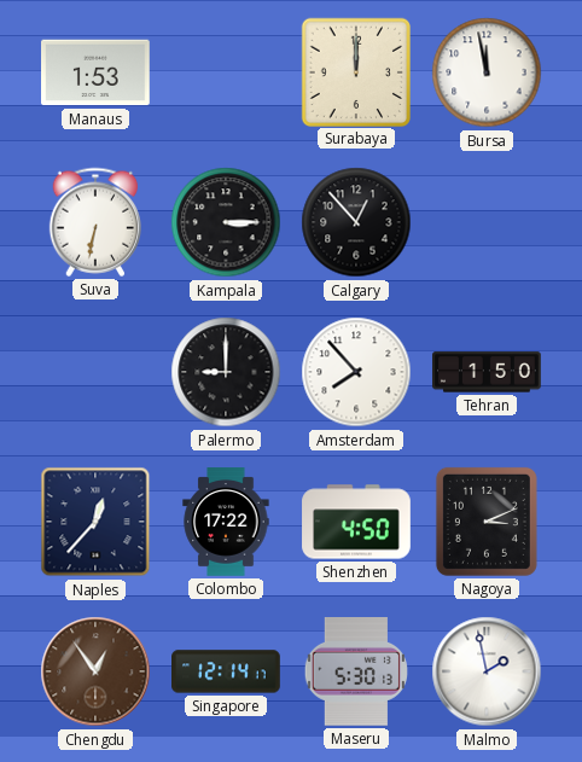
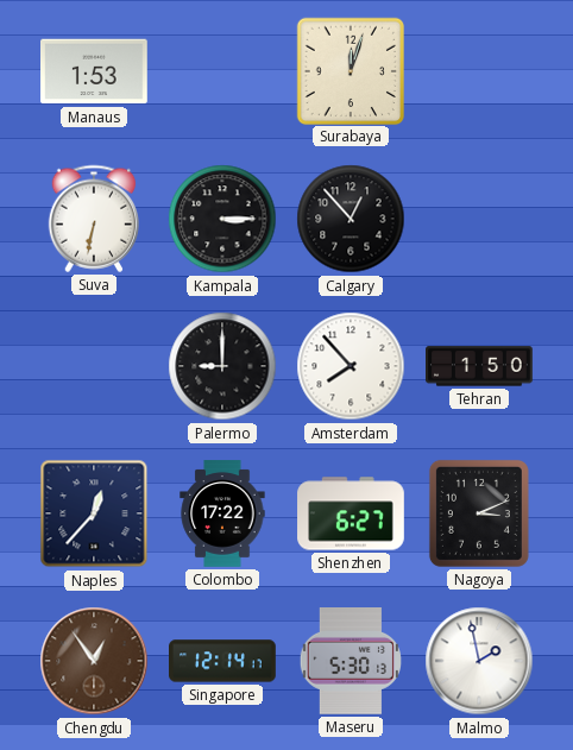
Surabaya: 12:00 -> 12:03 (350, 70)
Bursa: 11:58 -> none (487, 72)
Shenzhen: 4:50 -> 6:27 (351, 513)
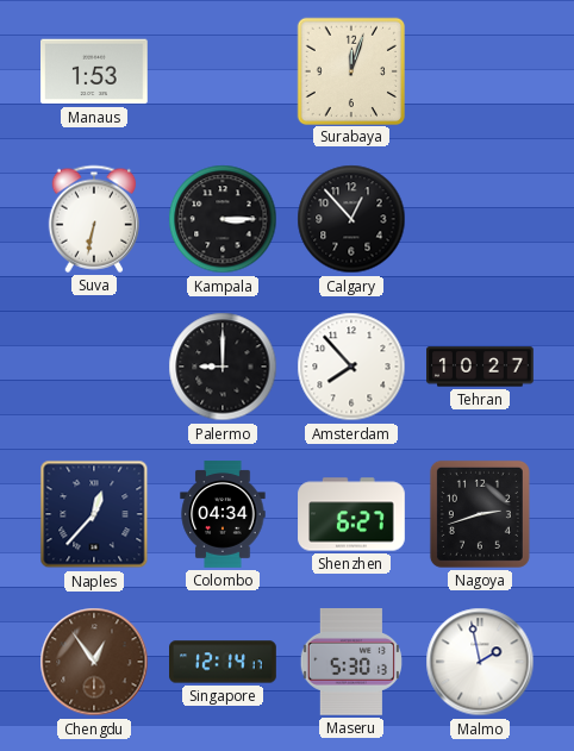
Tehran: 1:50 -> 10:27 (480, 367)
Colombo: 17:22 -> 04:34 (223, 514)
Nagoya: 3:11 -> 2:42 (480, 514)
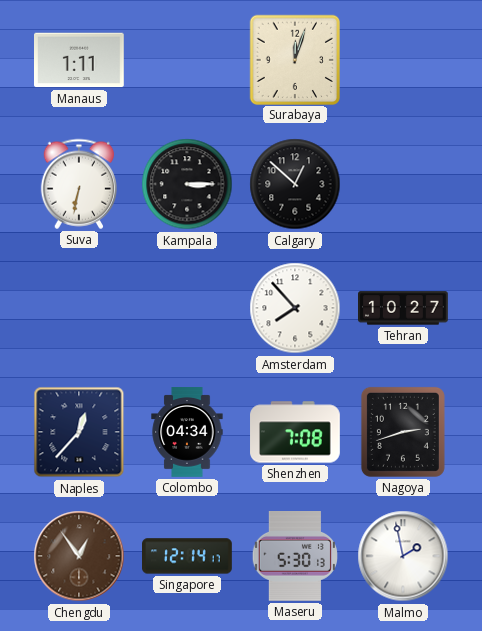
Manaus: 1:53 -> 1:11 (80, 60)
Calgary: 12:53 -> 12:52 (295, 184)
Palermo: 9:00 -> none (223, 367)
Shenzhen: 6:27 -> 7:08 (295, 432)
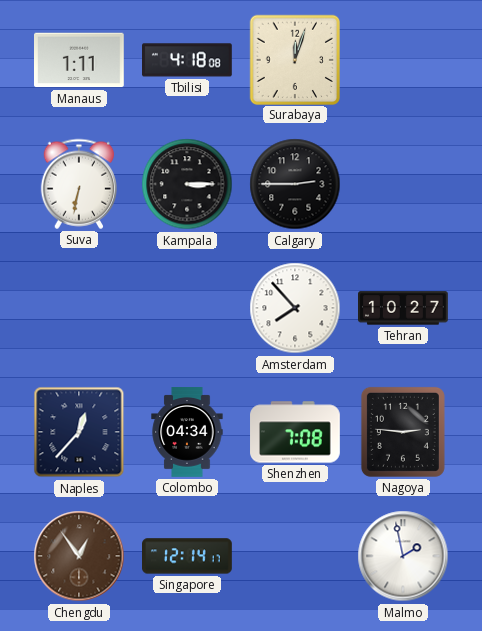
Tbilisi: none -> 4:18 (188, 60)
Calgary: 12:52 -> 2:45 (295, 184)
Nagoya: 2:42 -> 2:46 (403, 432)
Maseru: 5:30 -> none (295, 557)
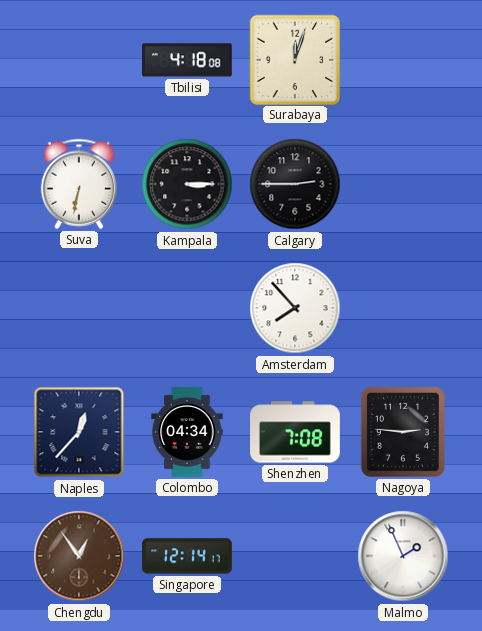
Manaus: 1:11 -> none (80, 60)
Tehran: 10:27 -> none (403, 308)
Malmo: 1:58 -> 1:56 (403, 556)
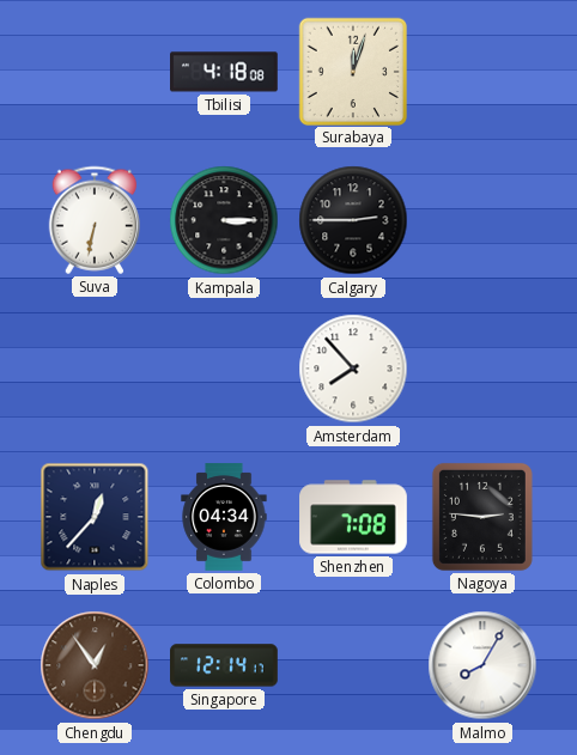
Malmo: 1:56 -> 8:05 (482, 665)
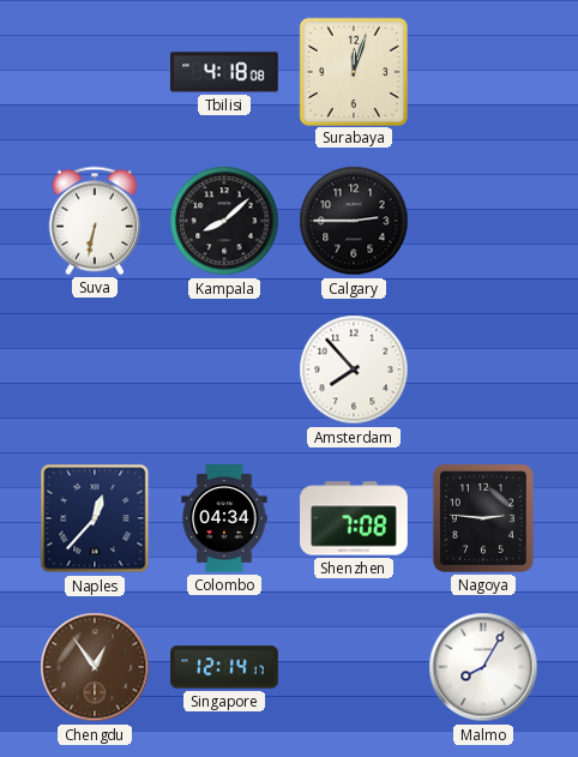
Kampala: 3:15 -> 8:08 (224, 221)
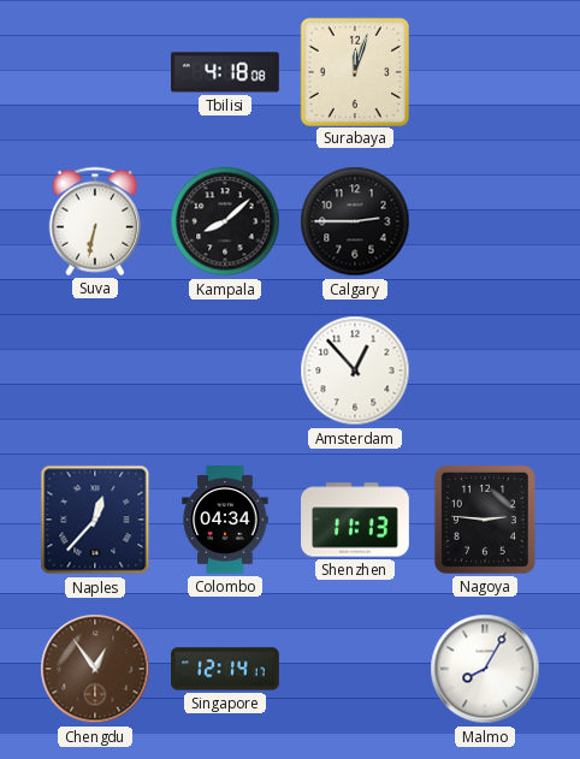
Amsterdam: 7:53 -> 12:53 (355, 370)
Shenzhen: 7:08 -> 11:13 (355, 520)
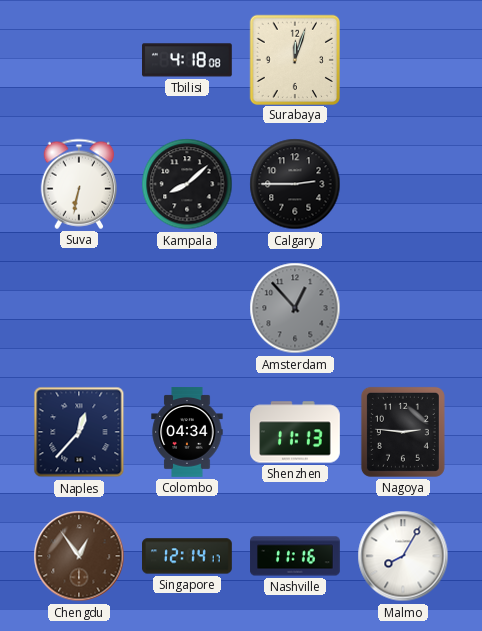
Amsterdam dial: white -> grey (295, 308)
Nashville: none -> 11:16 (295, 556)
